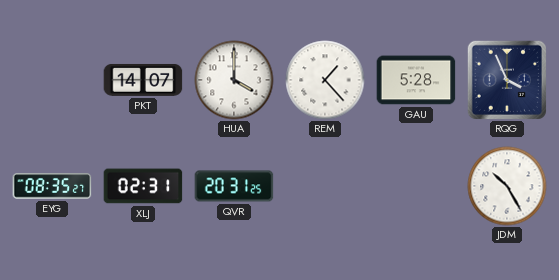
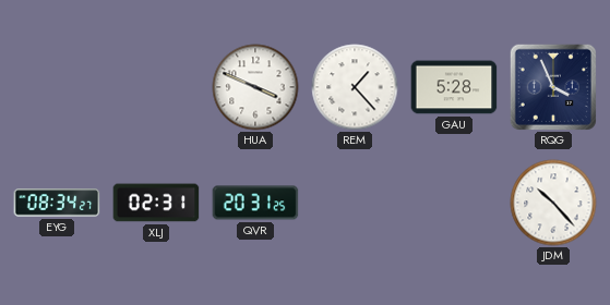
PKT: 14:07 -> none (143, 80)
HUA: 4:00 -> 3:49 (255, 87)
EYG: 08:35 -> 08:34 (57, 203)
JDM: 10:25 -> 10:23 (553, 203)
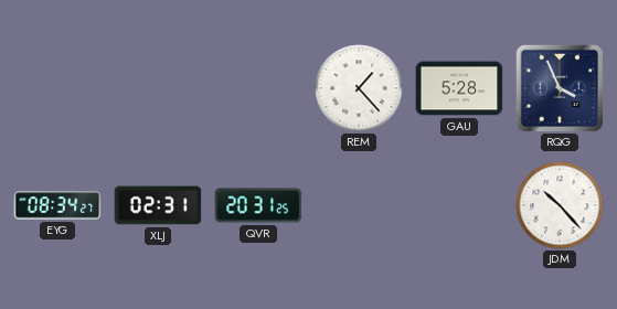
HUA: 3:49 -> none (255, 87)
